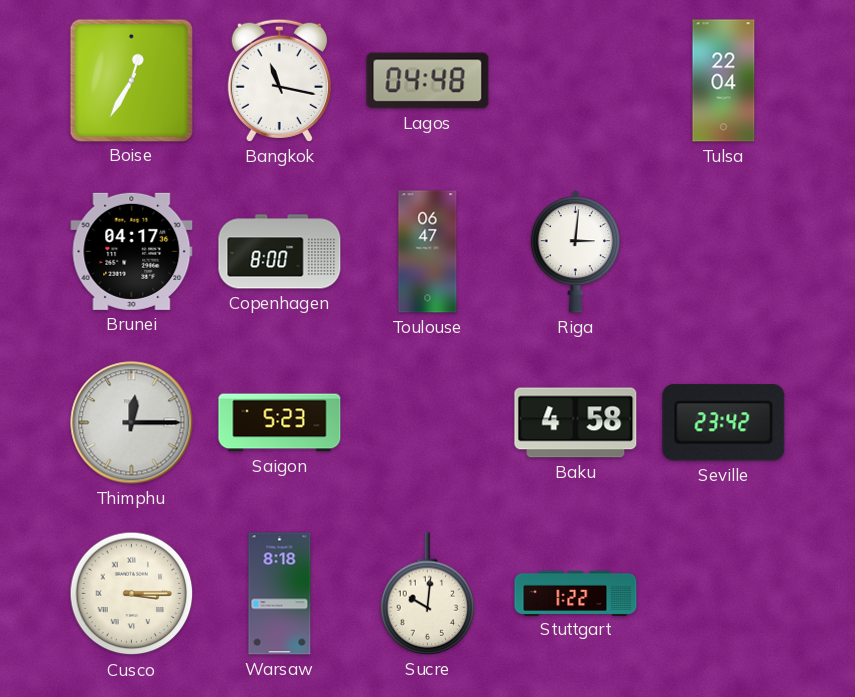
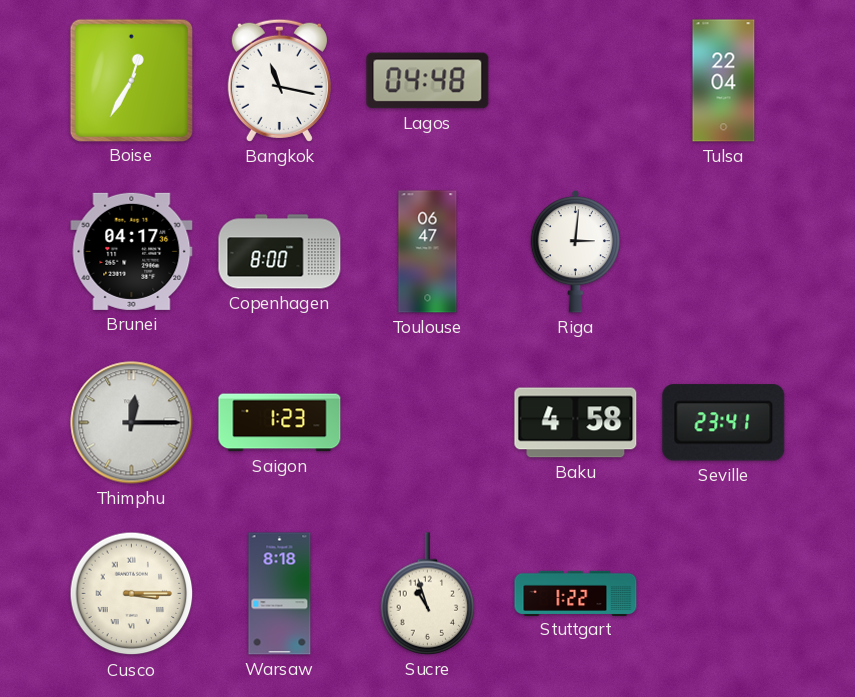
Saigon: 5:23 -> 1:23 (280, 423)
Seville: 23:42 -> 23:41 (724, 423)
Sucre: 10:01 -> 10:57 (428, 594)
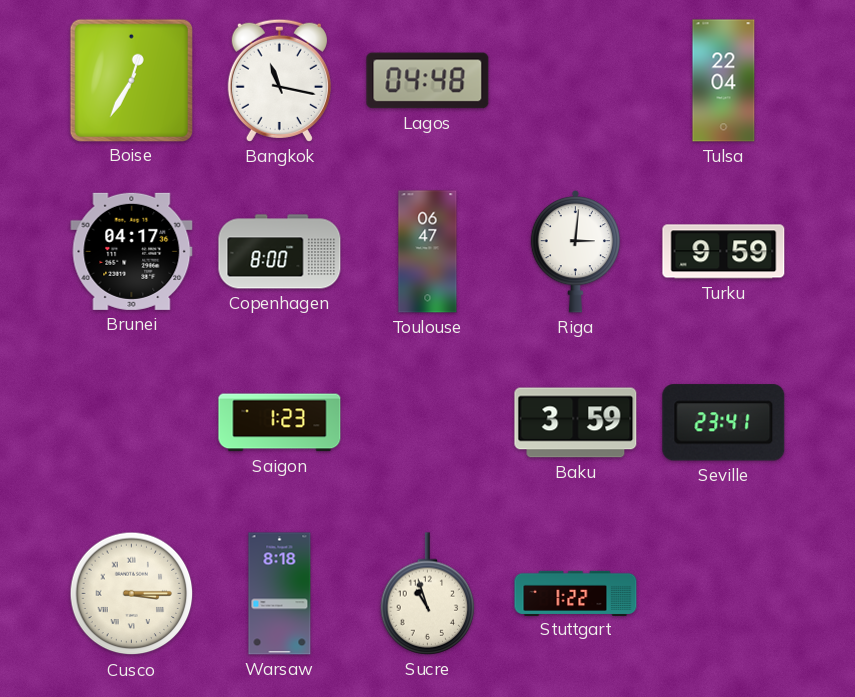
Turku: none -> 9:59 (724, 252)
Thimphu: 12:15 -> none (132, 423)
Baku: 4:58 -> 3:59 (576, 423)
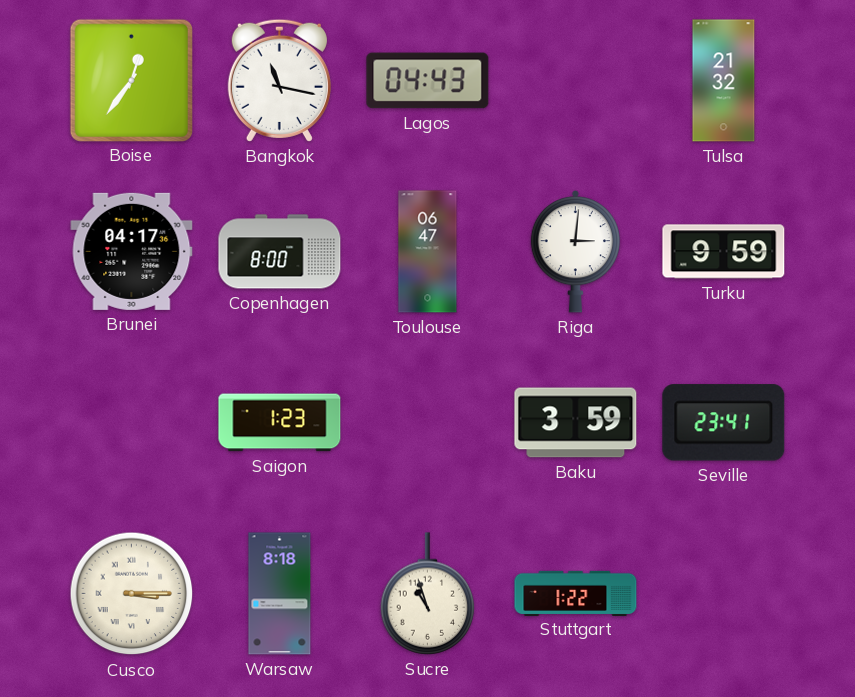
Boise: 12:35 -> 12:36 (131, 80)
Lagos: 04:48 -> 04:43 (428, 81)
Tulsa: 22:04 -> 21:32 (724, 81)
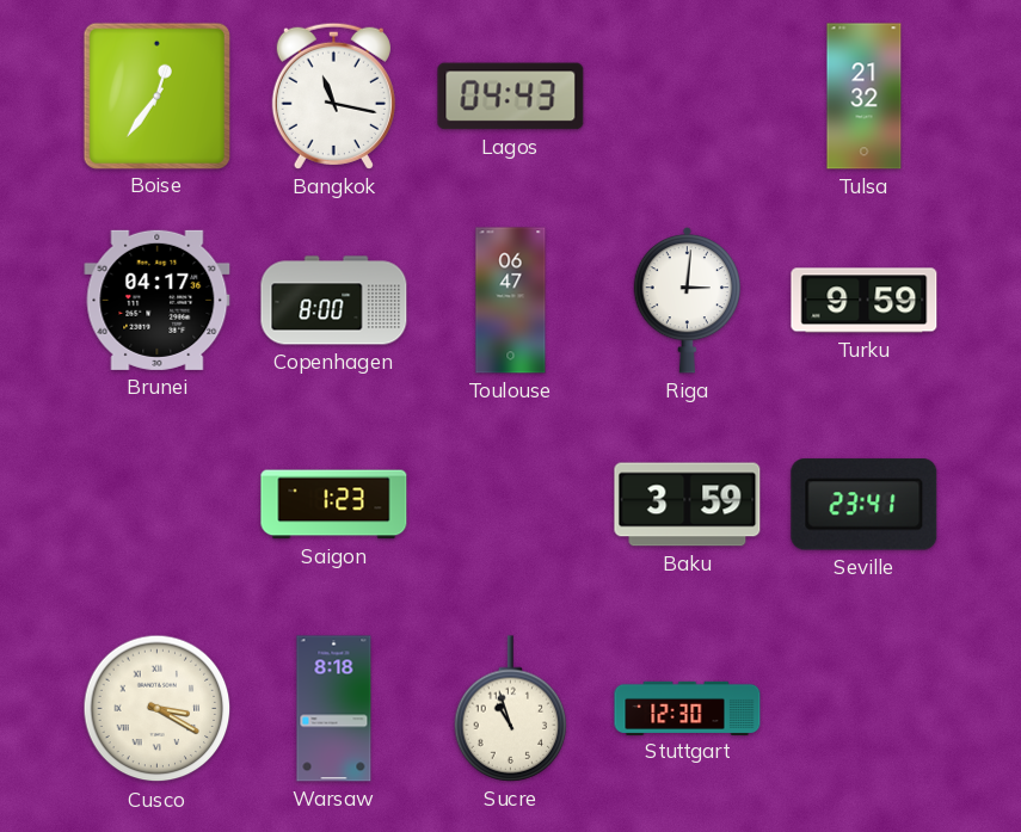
Cusco: 3:15 -> 3:20 (158, 709)
Stuttgart: 1:22 -> 12:30 (688, 708)
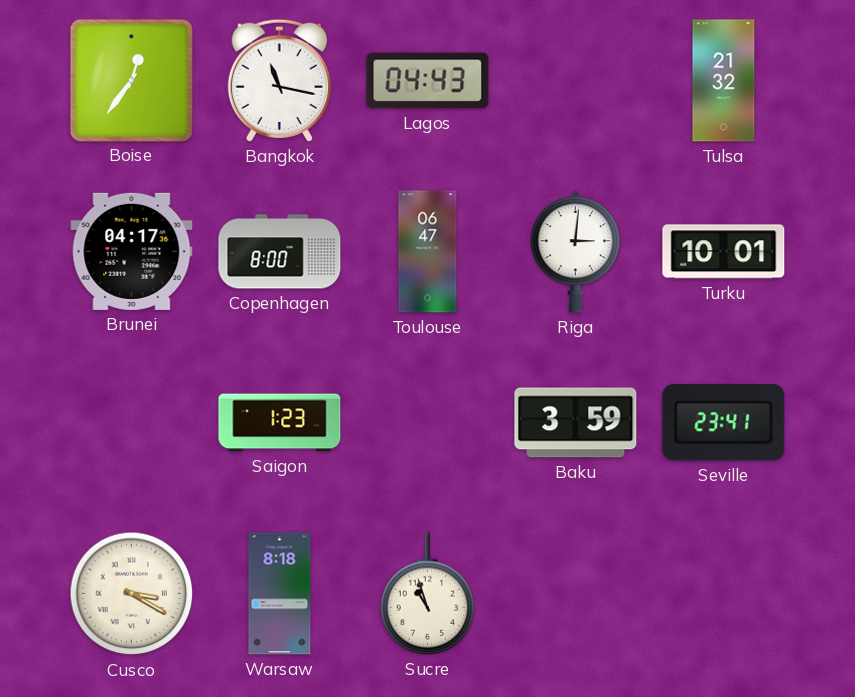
Turku: 9:59 -> 10:01 (724, 252)
Stuttgart: 12:30 -> none (688, 708)
